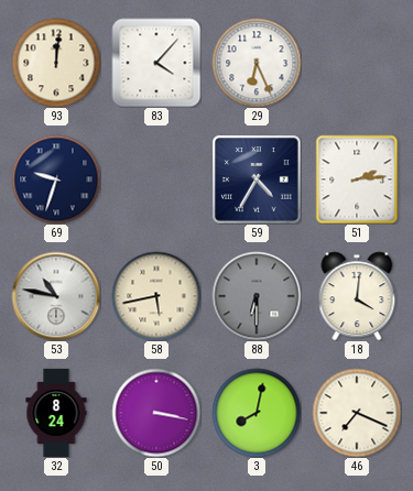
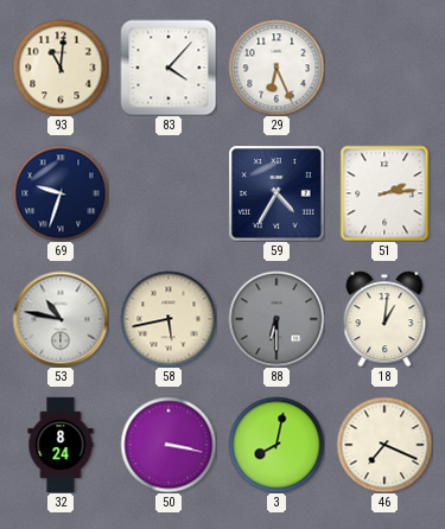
93: 12:01 -> 11:01 (61, 68)
18: 4:01 -> 1:01 (384, 319)
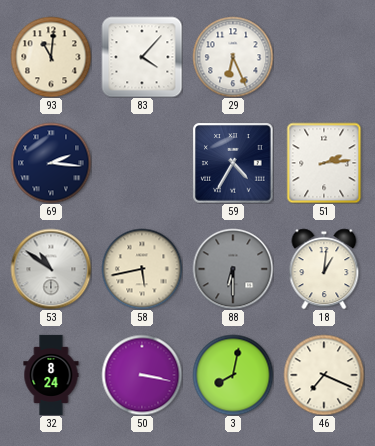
69: 9:33 -> 2:16 (51, 163)
53: 10:47 -> 10:51 (51, 269)
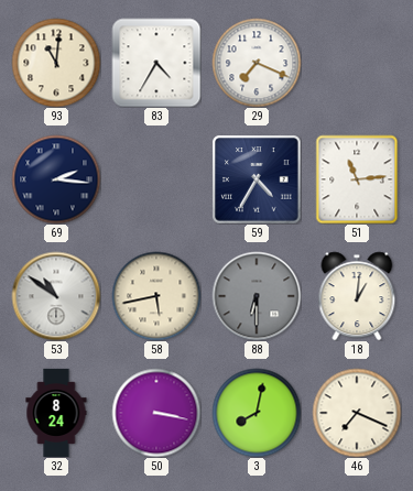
83: 4:07 -> 4:35 (156, 63)
29: 6:26 -> 7:19 (257, 63)
51: 2:14 -> 11:14 (357, 179)
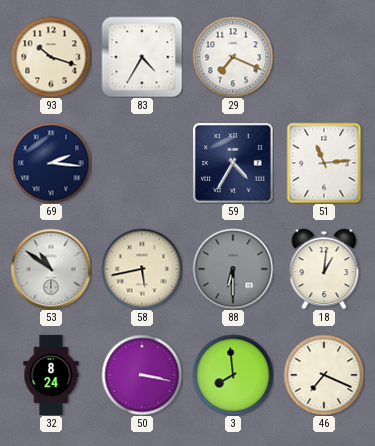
93: 11:01 -> 10:18 (51, 57)
3: 8:02 -> 7:59 (233, 375)
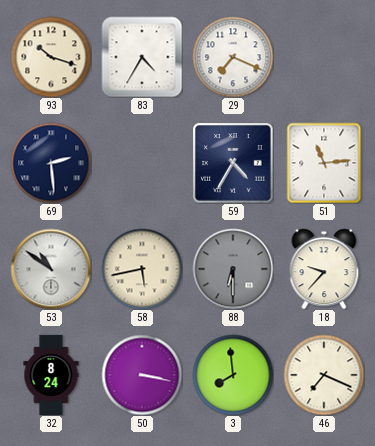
69: 2:16 -> 2:29 (51, 163)
18: 1:01 -> 9:37 (324, 269)
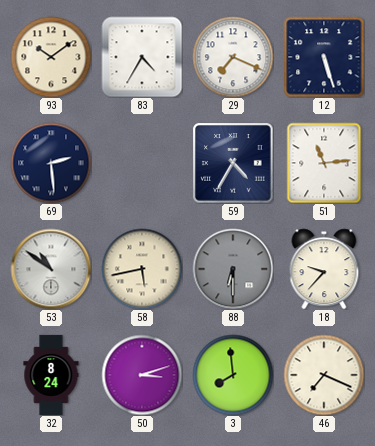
93: 10:18 -> 10:09 (51, 57)
12: none -> 5:27 (324, 57)
50: 3:17 -> 3:12 (142, 375)
